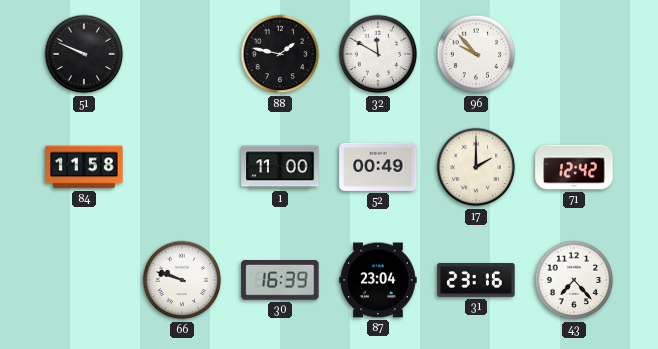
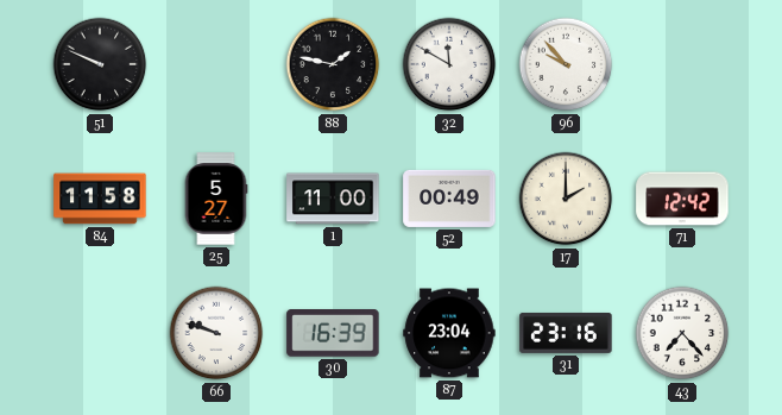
25: none -> 5:27 (216, 199)
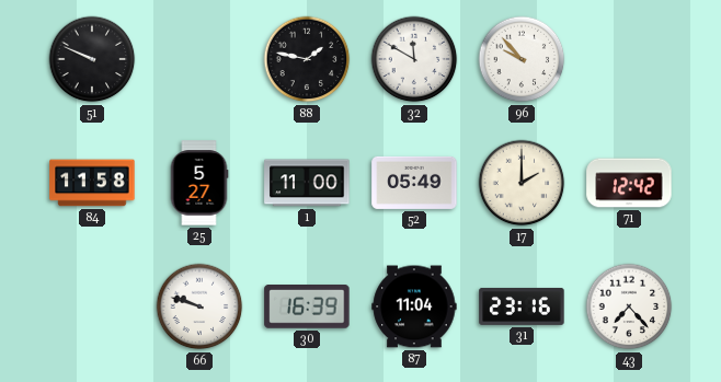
52: 00:49 -> 05:49 (414, 183)
87: 23:04 -> 11:04 (414, 306)
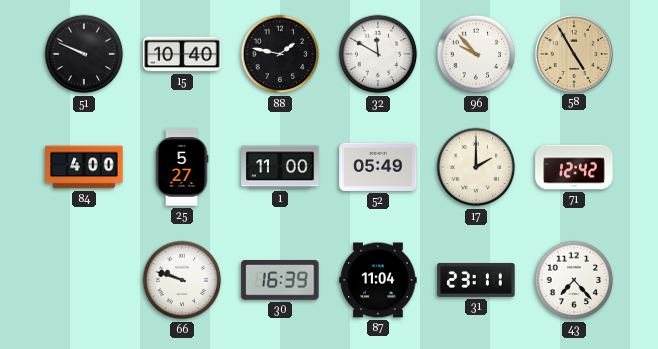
15: none -> 10:40 (182, 54)
58: none -> 4:55 (573, 53)
84: 11:58 -> 4:00 (84, 167)
31: 23:16 -> 23:11 (476, 280)
